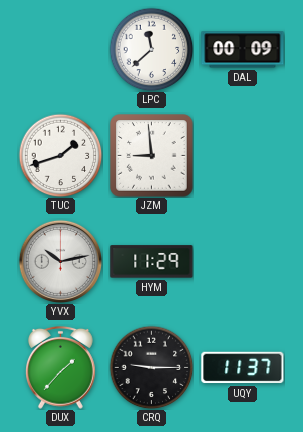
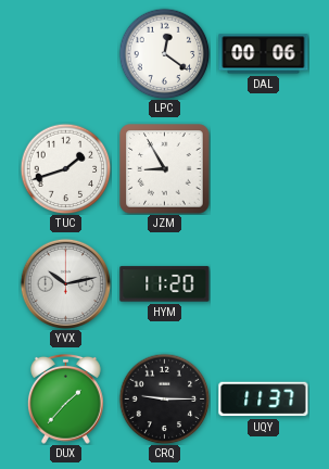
LPC: 11:38 -> 12:21 (164, 53)
DAL: 00:09 -> 00:06 (264, 54)
JZM: 8:59 -> 8:55 (165, 169)
HYM: 11:29 -> 11:20 (165, 284)
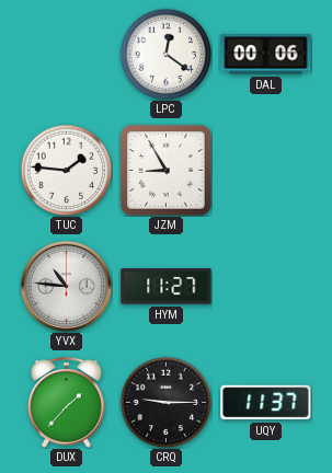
TUC: 1:42 -> 1:46 (66, 170)
YVX: 10:13 -> 10:46 (66, 286)
HYM: 11:20 -> 11:27 (167, 287)
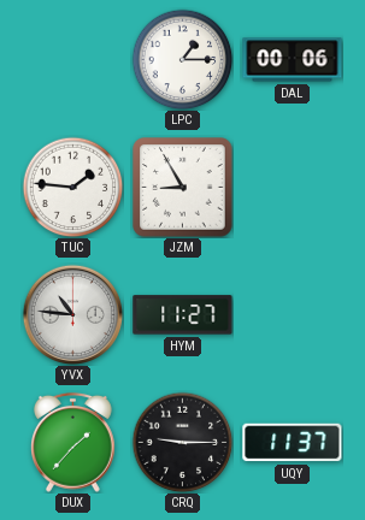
LPC: 12:21 -> 1:15 (182, 59)
